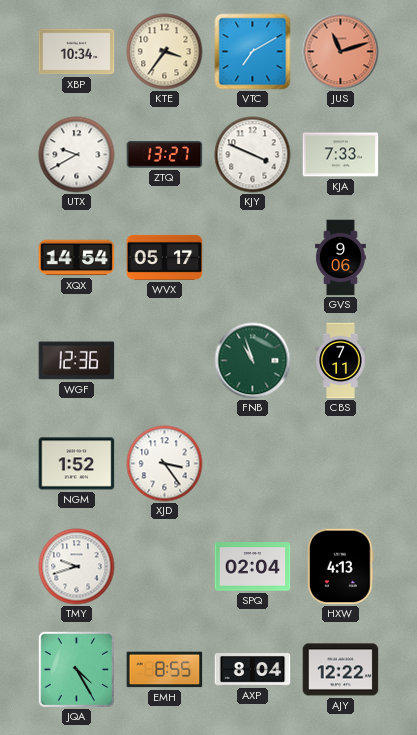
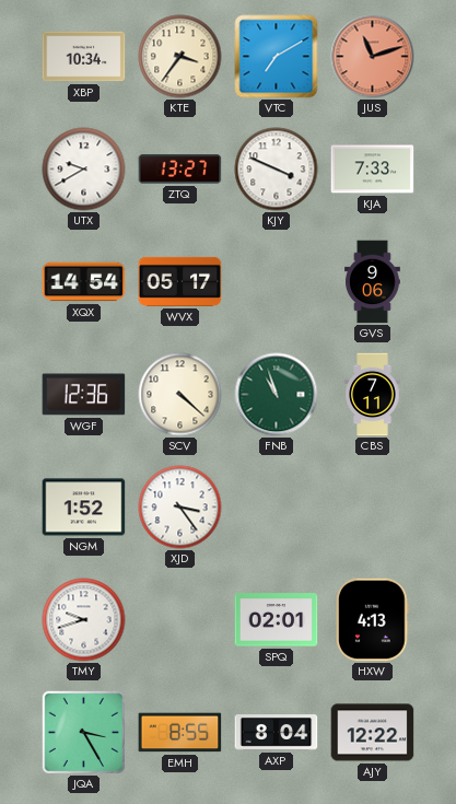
SCV: none -> 4:22 (180, 395)
SPQ: 02:04 -> 02:01 (277, 620)
JQA: 4:25 -> 3:25 (83, 732)
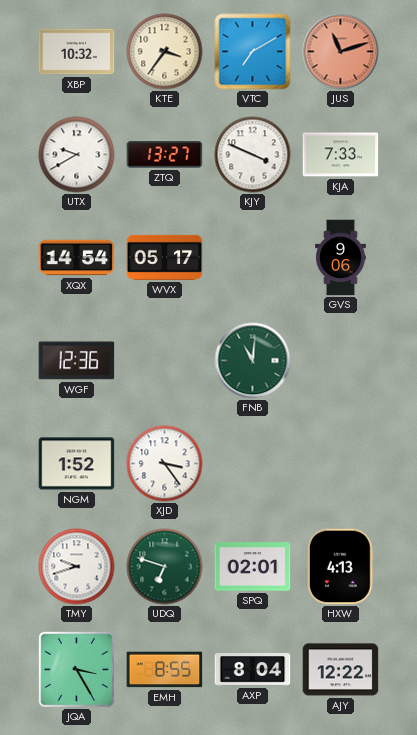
XBP: 10:34 -> 10:32 (77, 52)
SCV: 4:22 -> none (180, 395)
FNB: 10:57 -> 11:01 (253, 361)
CBS: 7:11 -> none (373, 395)
UDQ: none -> 6:48 (165, 567)
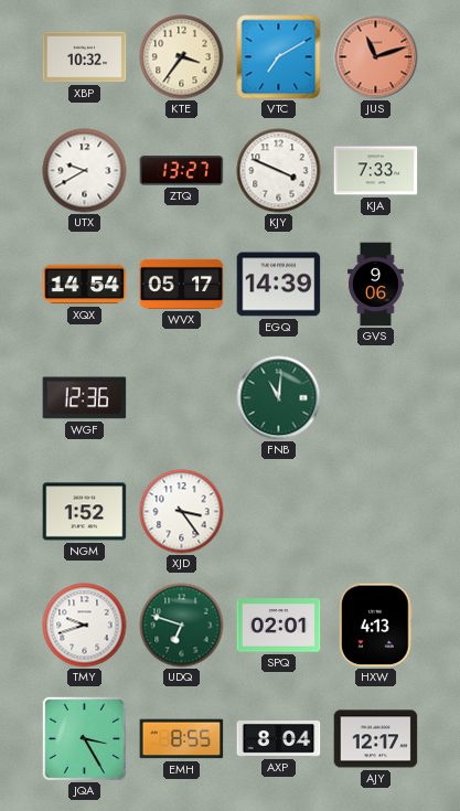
EGQ: none -> 14:39 (279, 285)
AJY: 12:22 -> 12:17 (376, 739)
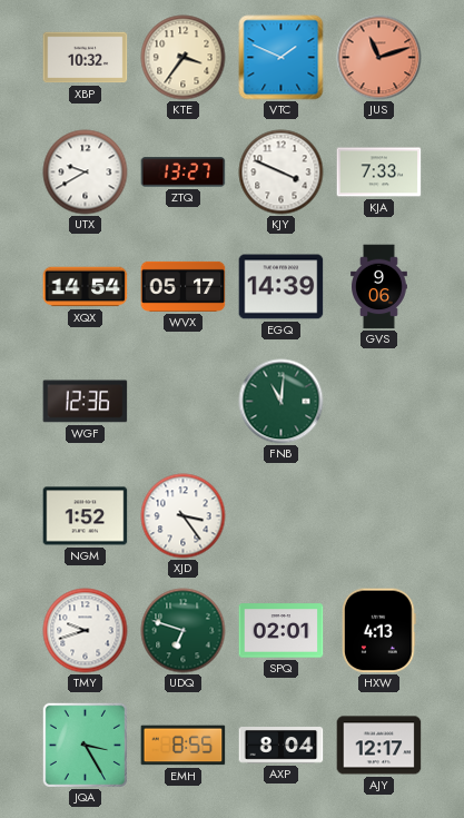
VTC: 7:10 -> 1:49 (282, 58)
